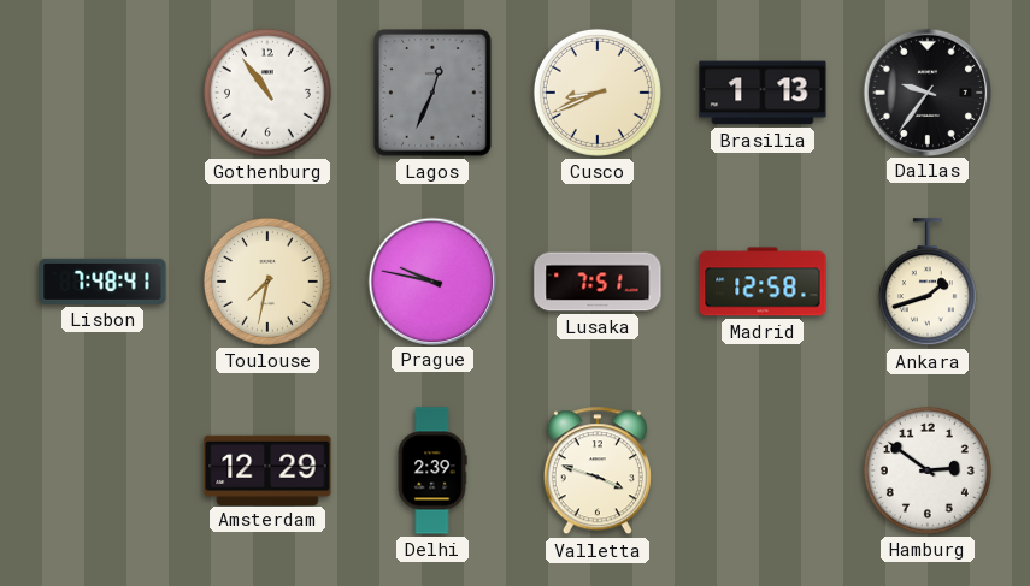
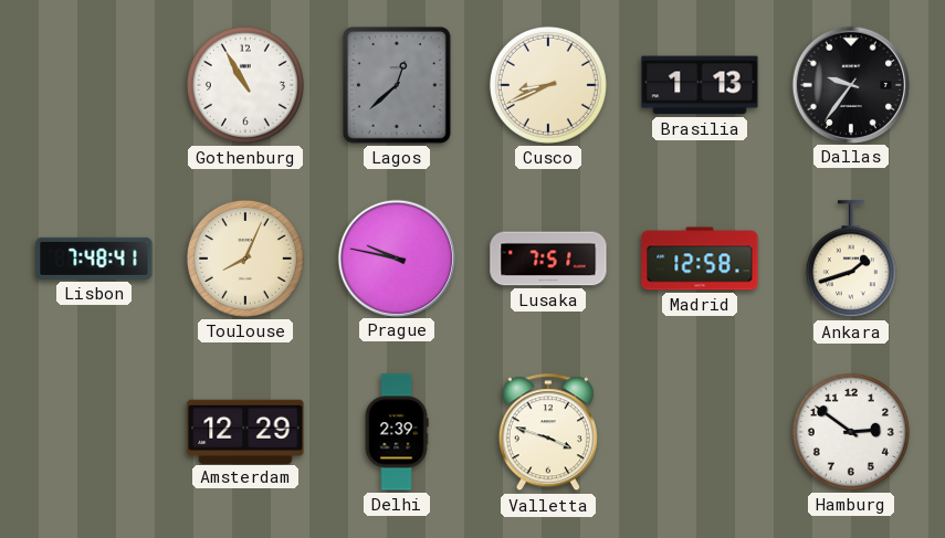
Gothenburg: 10:54 -> 10:55 (245, 85)
Lagos: 12:34 -> 12:38 (398, 85)
Toulouse: 7:32 -> 8:04 (245, 259)
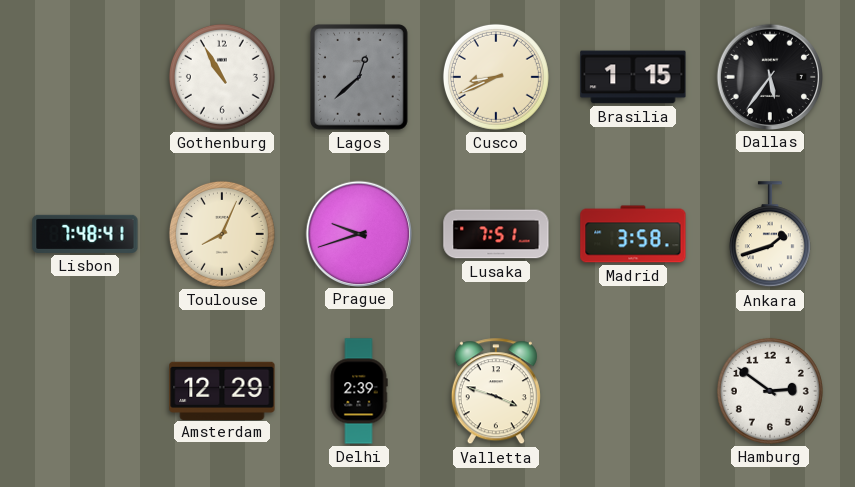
Brasilia: 1:13 -> 1:15 (633, 77)
Dallas: 9:36 -> 5:36 (769, 76)
Prague: 9:47 -> 9:42 (358, 233)
Madrid: 12:58 -> 3:58 (633, 234)
